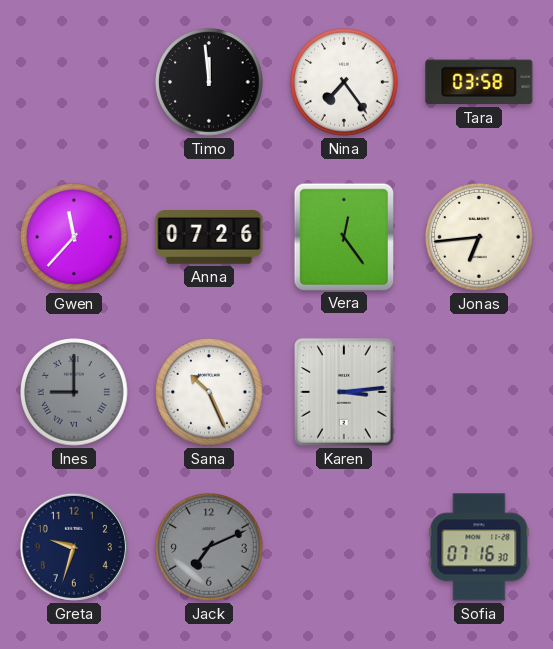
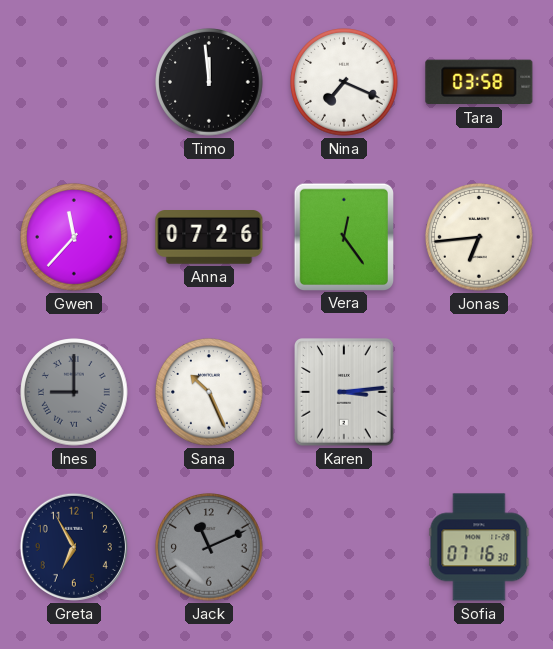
Nina: 7:24 -> 7:19 (344, 82)
Greta: 9:33 -> 6:55 (74, 547)
Jack: 7:11 -> 11:11 (209, 547)
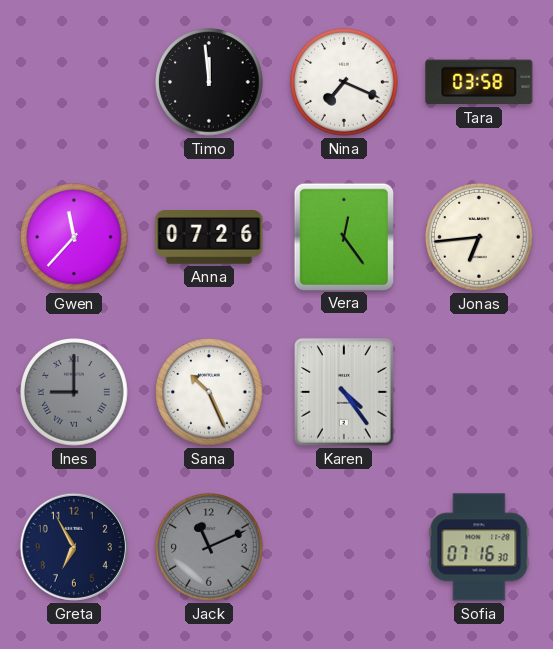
Karen: 3:14 -> 4:24 (345, 393)
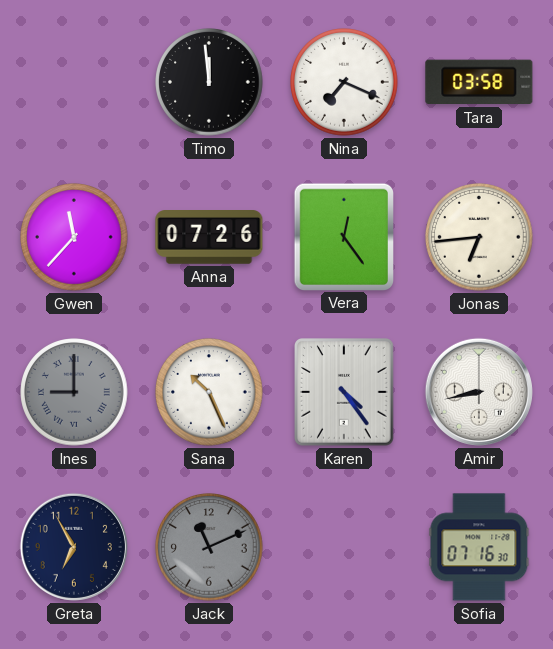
Amir: none -> 8:43 (479, 392)
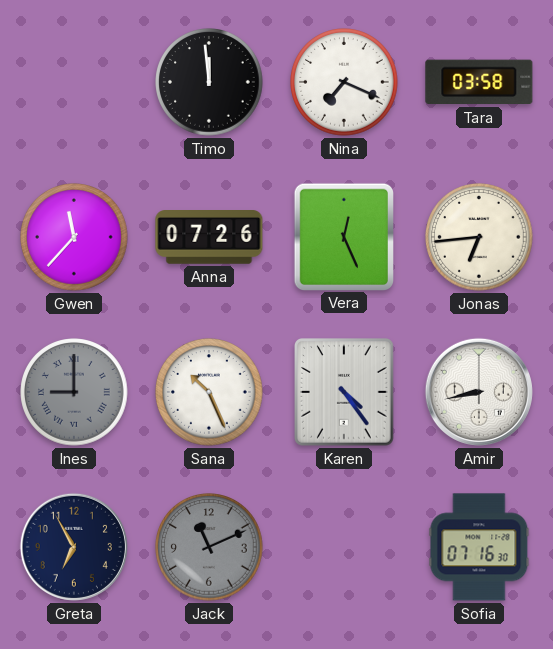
Vera: 12:24 -> 12:26 (343, 236)
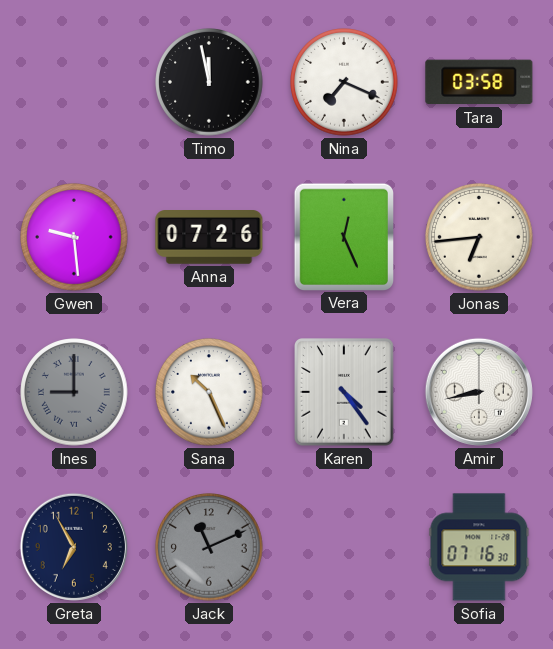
Timo: 11:59 -> 11:58 (209, 82)
Gwen: 11:37 -> 9:29 (74, 237)
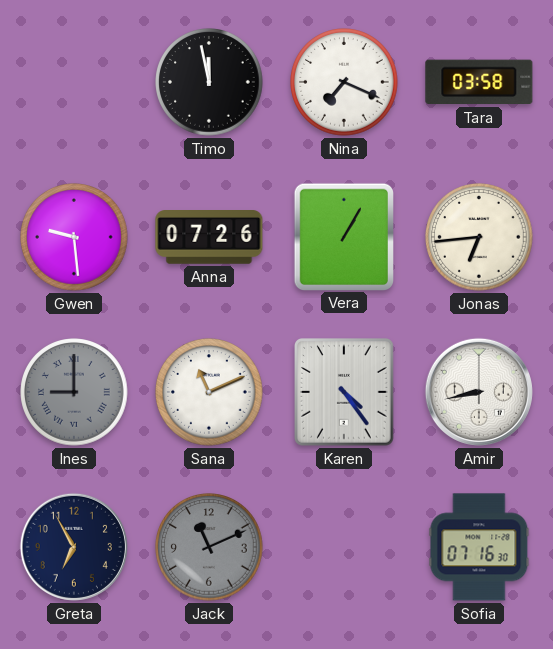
Vera: 12:26 -> 1:05 (343, 236)
Sana: 10:26 -> 11:11 (209, 392)
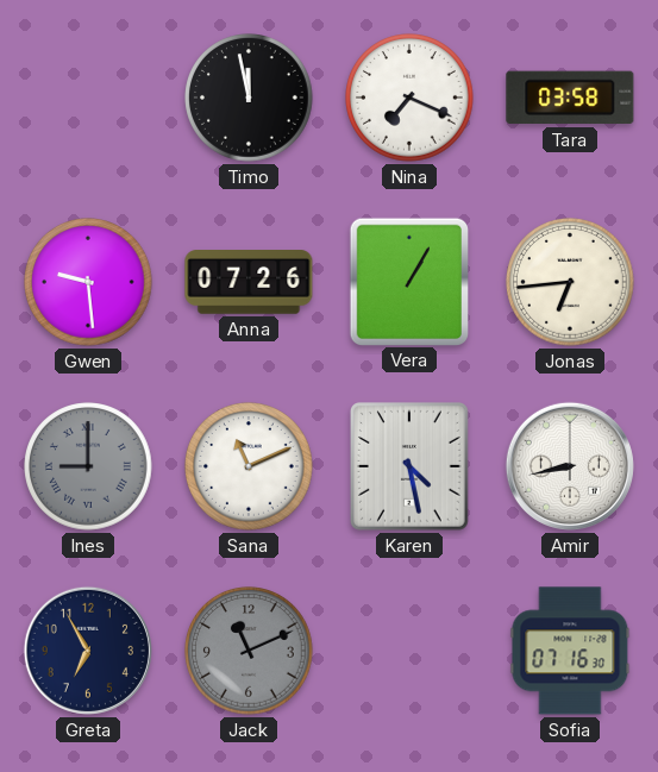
Karen: 4:24 -> 4:28 (411, 467)
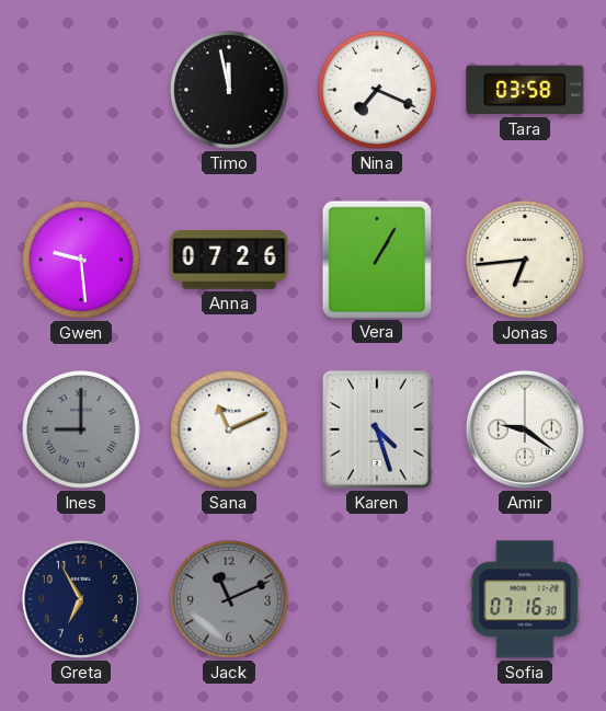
Karen: 4:28 -> 4:27 (378, 431)
Amir: 8:43 -> 9:21 (525, 429)
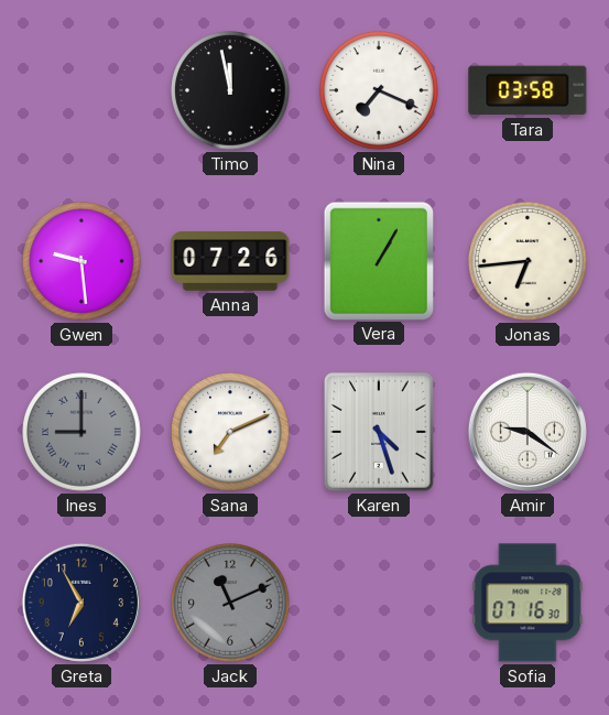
Sana: 11:11 -> 7:11 (230, 432)
